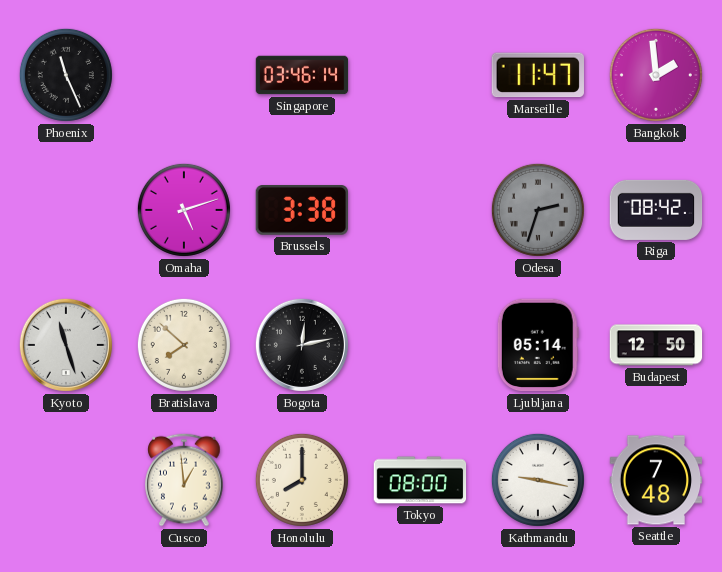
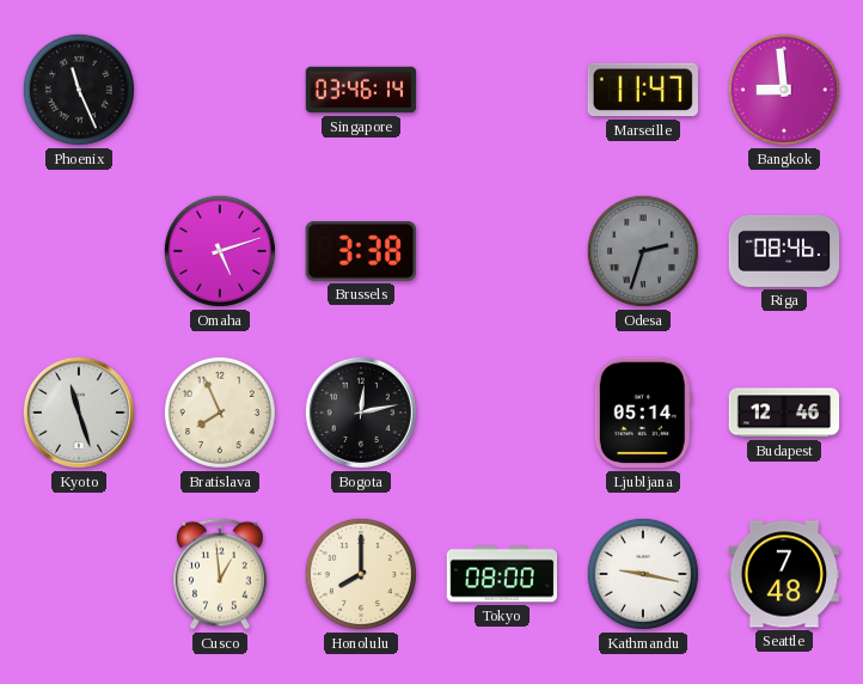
Bangkok: 1:59 -> 8:59 (784, 90)
Riga: 08:42 -> 08:46 (784, 251)
Bratislava: 7:52 -> 7:56 (220, 413)
Budapest: 12:50 -> 12:46 (784, 413)
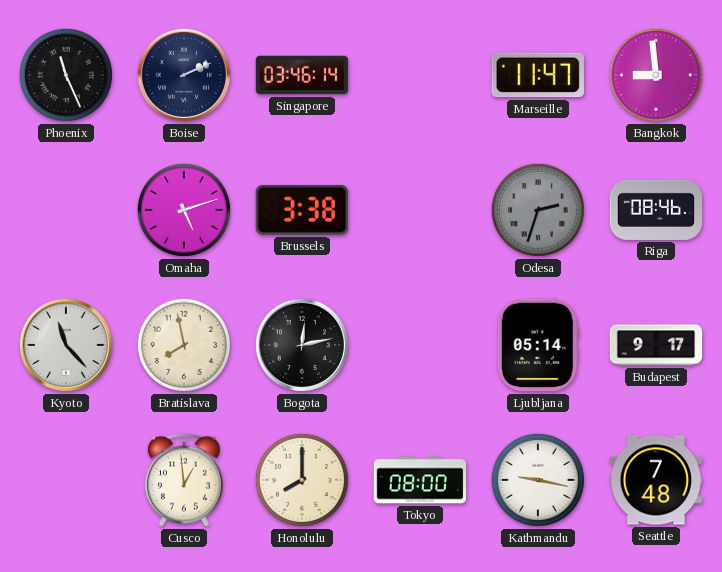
Boise: none -> 2:11 (184, 75)
Kyoto: 11:27 -> 11:23 (66, 345)
Bratislava: 7:56 -> 7:58 (184, 345)
Budapest: 12:46 -> 9:17 (656, 345)
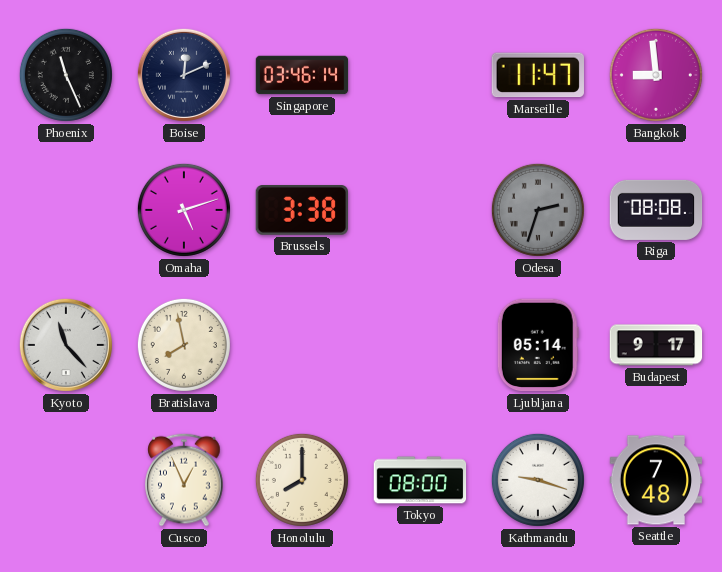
Boise: 2:11 -> 12:11 (184, 75)
Riga: 08:46 -> 08:08 (656, 210)
Bogota: 12:13 -> none (302, 345)
Cusco: 12:59 -> 12:56 (184, 480)
Kathmandu: 9:17 -> 9:18 (538, 480)
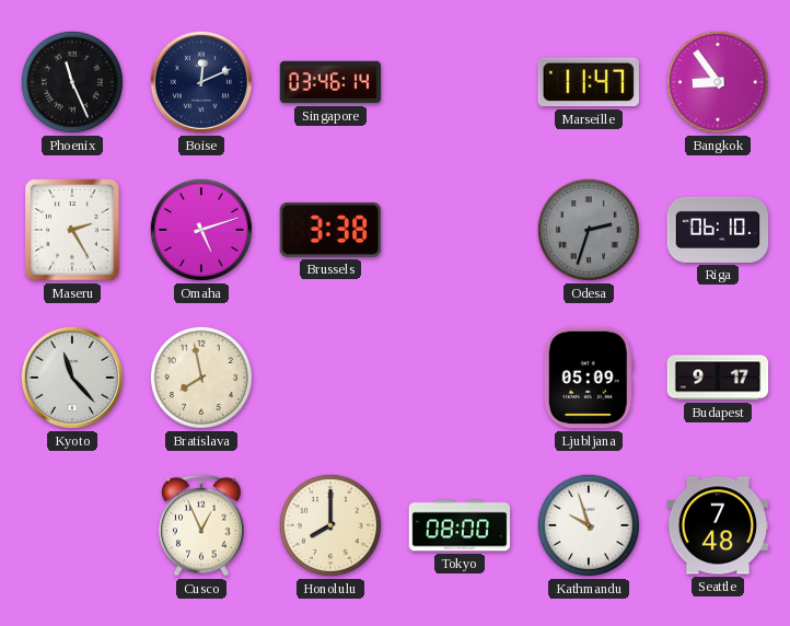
Bangkok: 8:59 -> 8:54 (718, 82)
Maseru: none -> 2:25 (72, 230)
Riga: 08:08 -> 06:10 (718, 230)
Ljubljana: 05:14 -> 05:09 (589, 378)
Kathmandu: 9:18 -> 9:57 (589, 525)
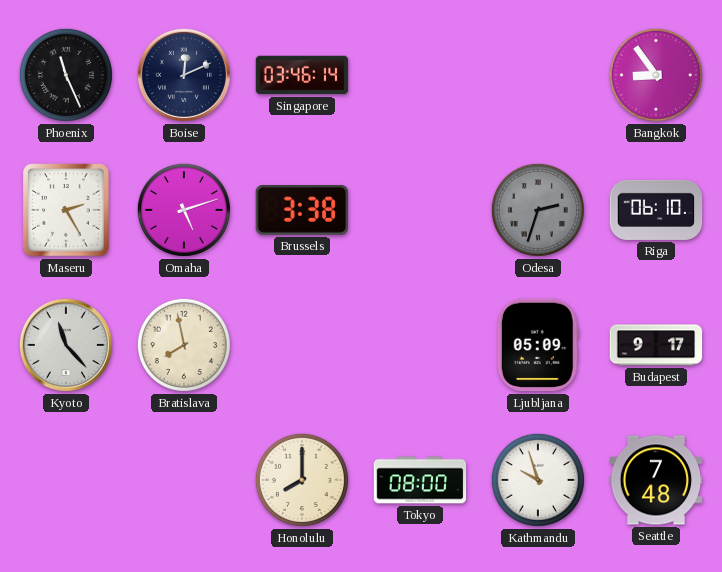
Marseille: 11:47 -> none (589, 82)
Cusco: 12:56 -> none (201, 525)
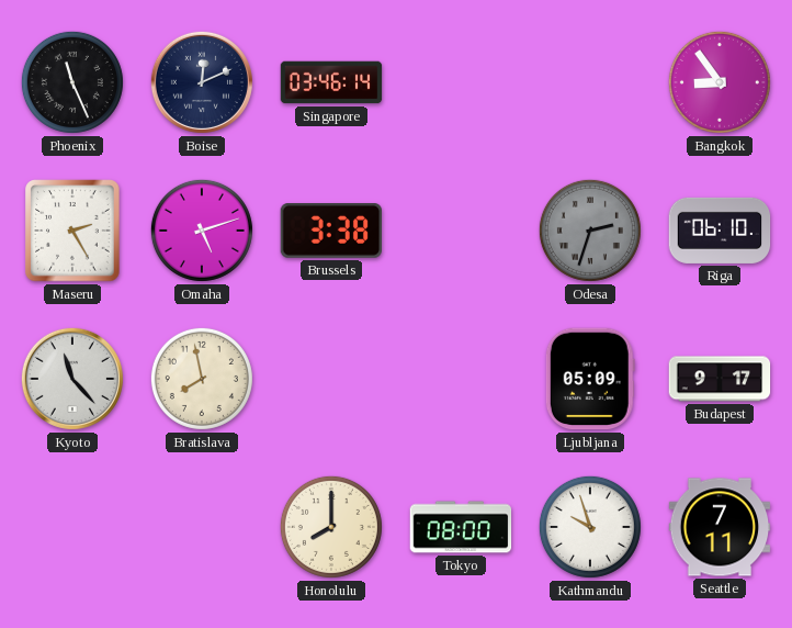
Seattle: 7:48 -> 7:11 (720, 527)
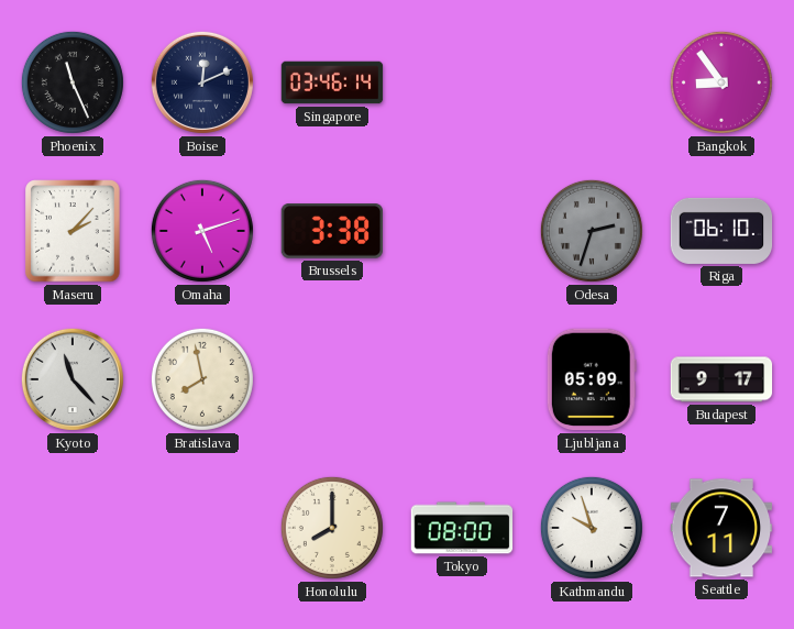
Maseru: 2:25 -> 2:07 (73, 231)
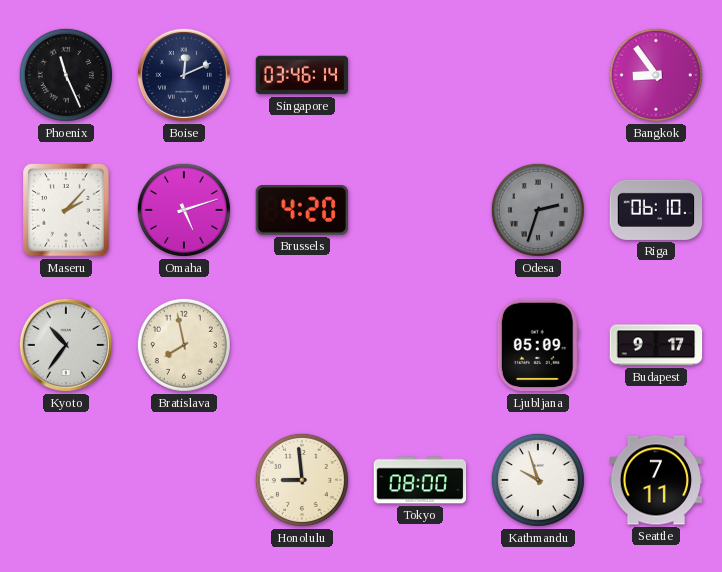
Brussels: 3:38 -> 4:20 (301, 211)
Kyoto: 11:23 -> 10:36 (66, 345)
Honolulu: 8:00 -> 8:59 (302, 480)
